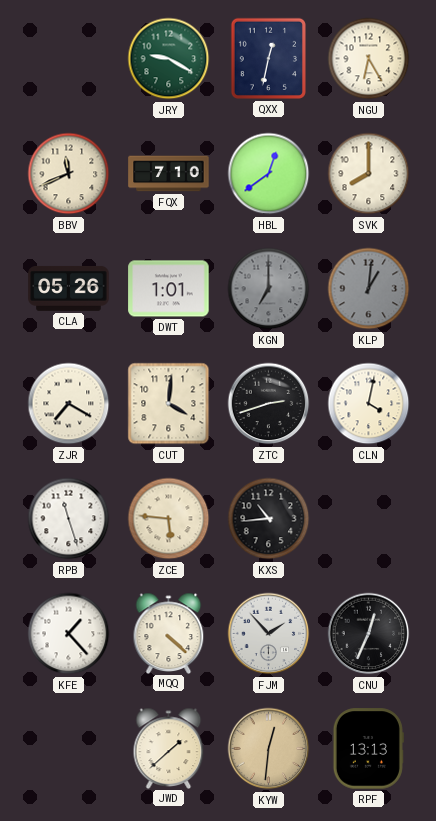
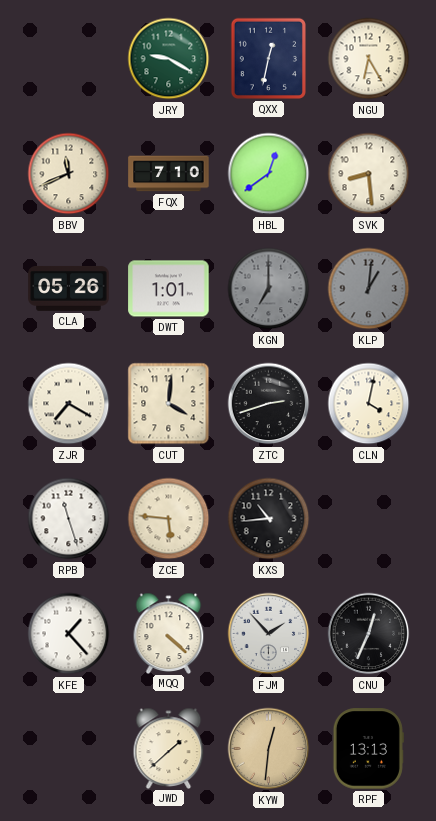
SVK: 8:00 -> 8:29 (369, 174)
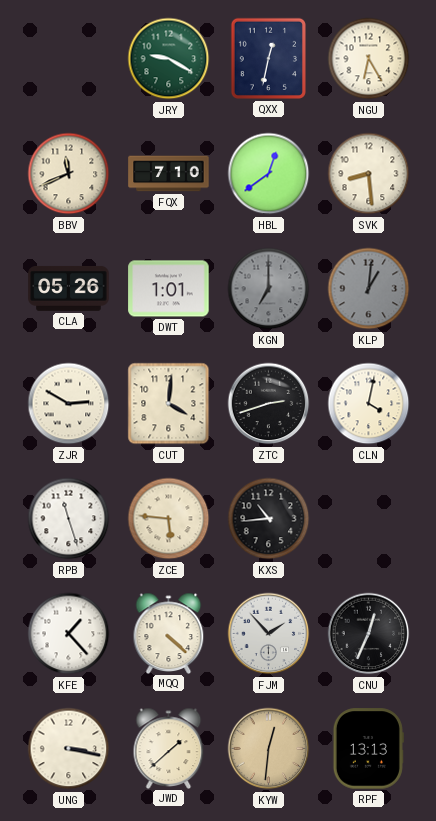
ZJR: 7:20 -> 2:50 (69, 404)
UNG: none -> 3:17 (69, 749)
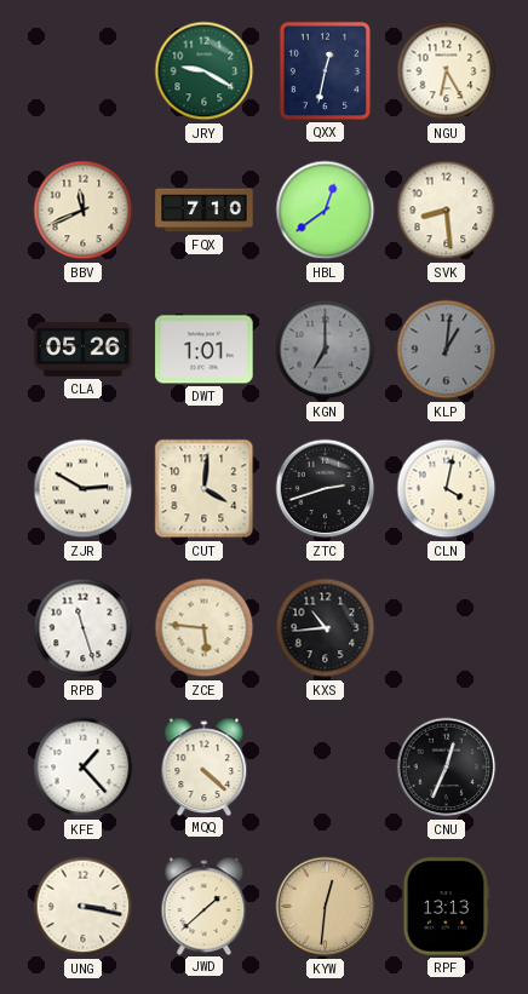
FJM: 1:53 -> none (269, 634)
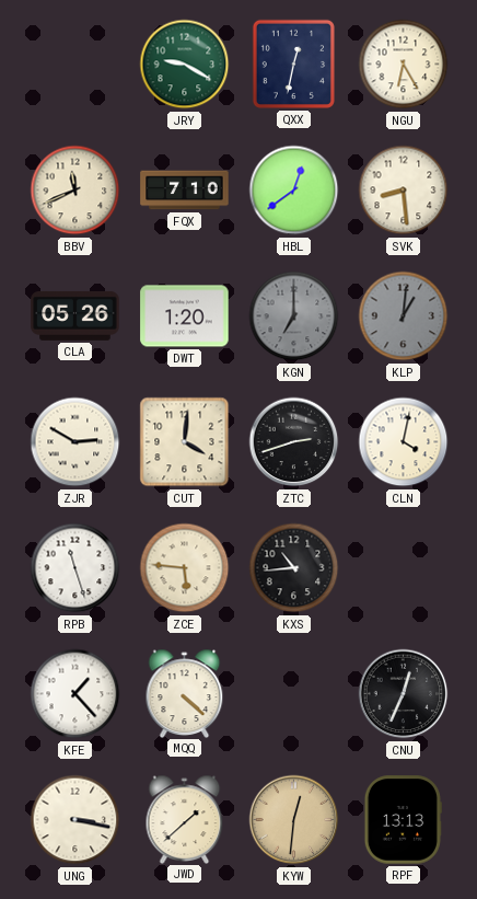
DWT: 1:01 -> 1:20 (185, 316)
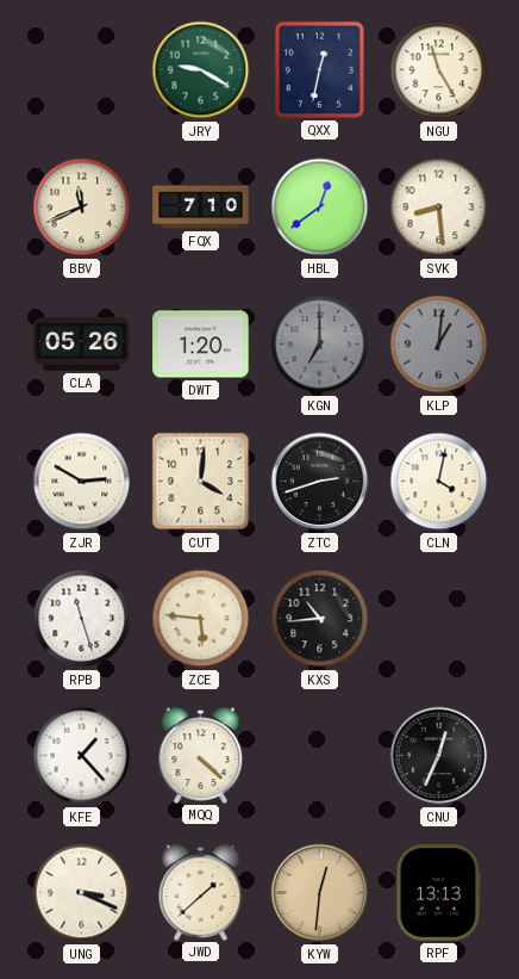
NGU: 6:25 -> 11:25 (439, 70)
UNG: 3:17 -> 3:19 (82, 893)
